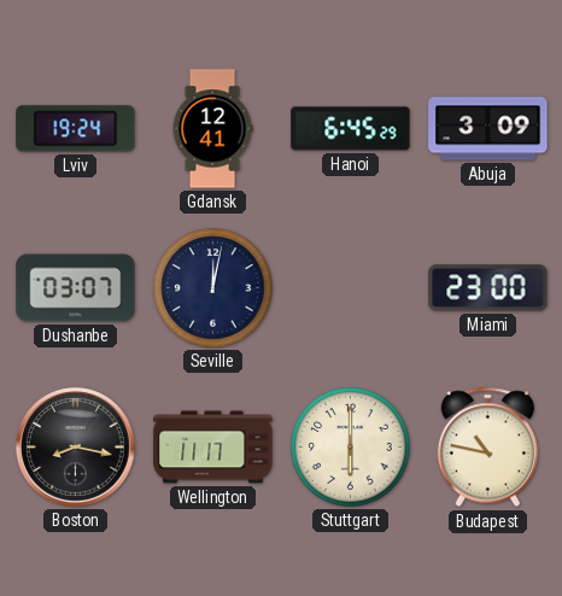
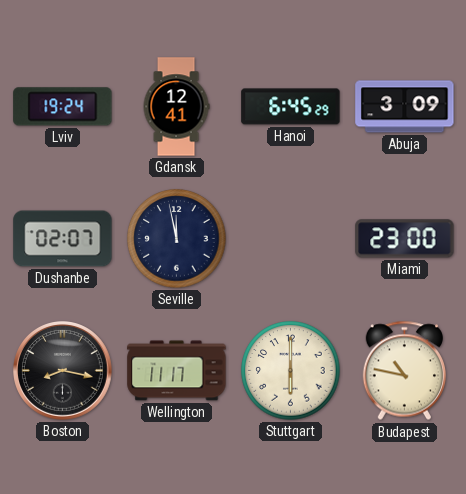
Dushanbe: 03:07 -> 02:07 (63, 239)
Seville: 12:02 -> 11:58 (177, 239)
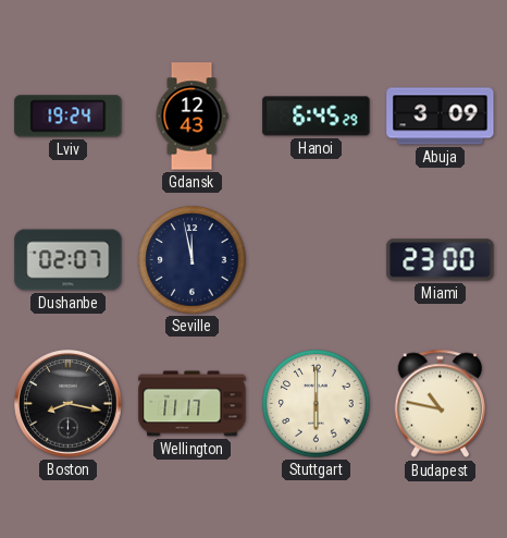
Gdansk: 12:41 -> 12:43 (191, 117)
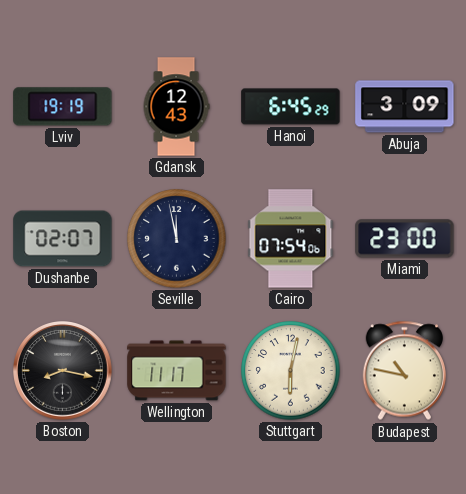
Lviv: 19:24 -> 19:19 (63, 107)
Cairo: none -> 07:54 (291, 239)
Stuttgart: 6:00 -> 6:02 (291, 371)
